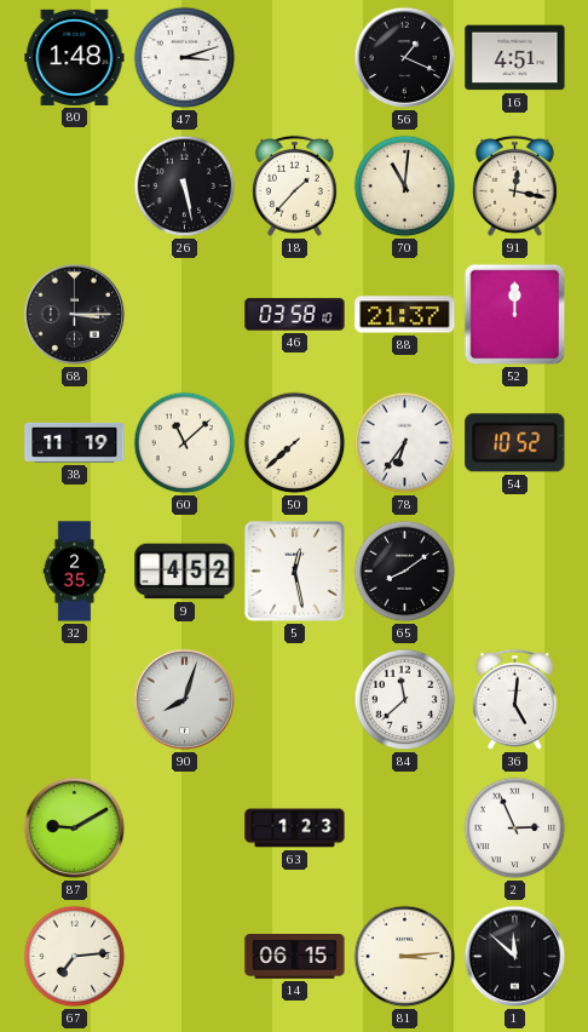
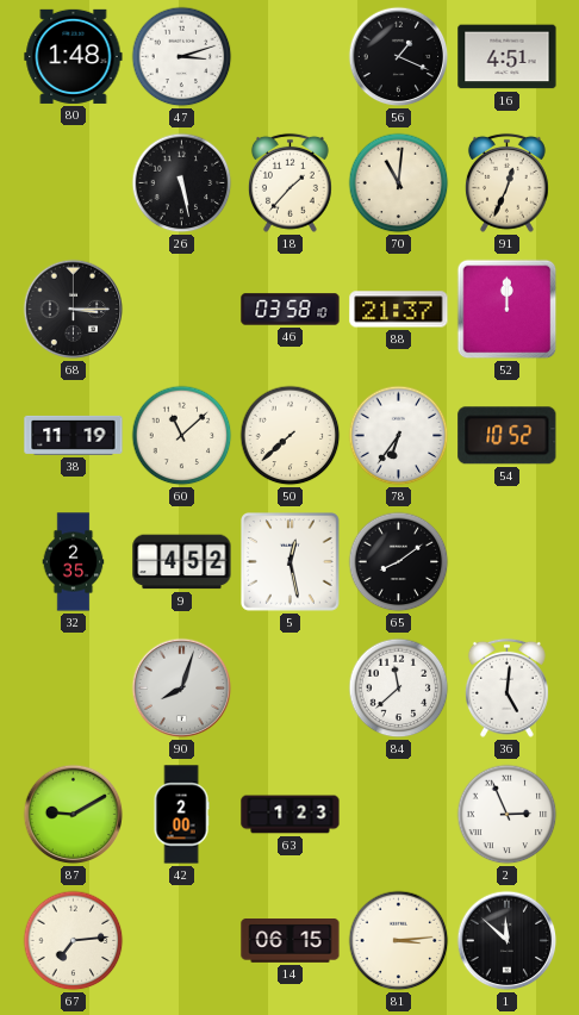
91: 12:17 -> 12:34 (506, 182)
42: none -> 2:00 (181, 815)
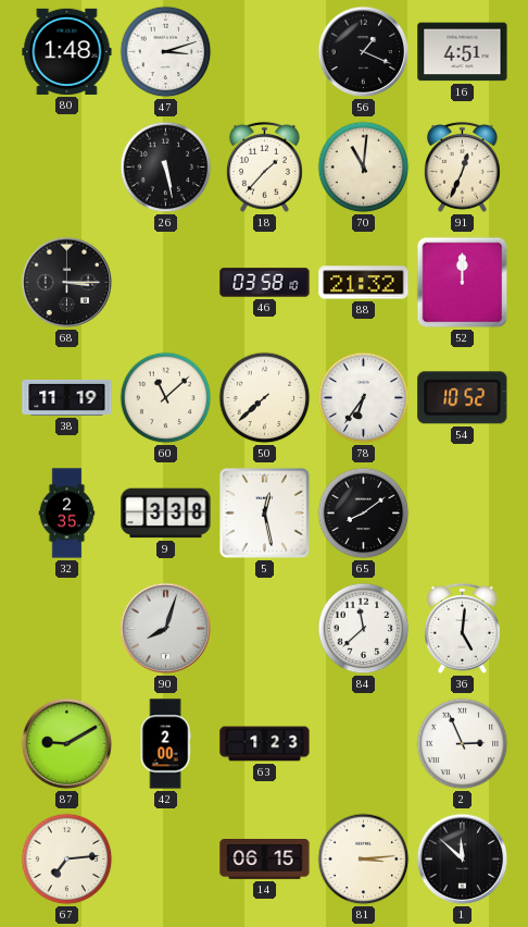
88: 21:37 -> 21:32 (364, 283)
9: 4:52 -> 3:38 (166, 514)
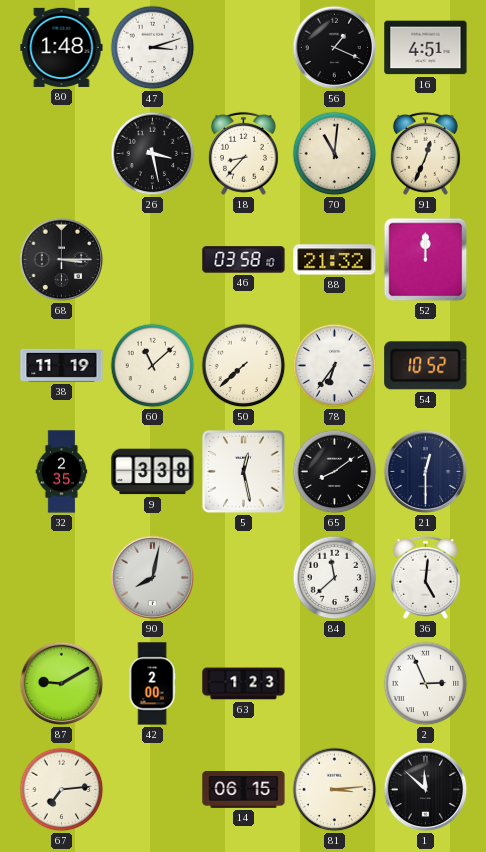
26: 5:28 -> 3:28 (153, 154)
18: 1:37 -> 8:37 (243, 153)
21: none -> 12:30 (426, 472)
90: 8:03 -> 8:02 (153, 578)
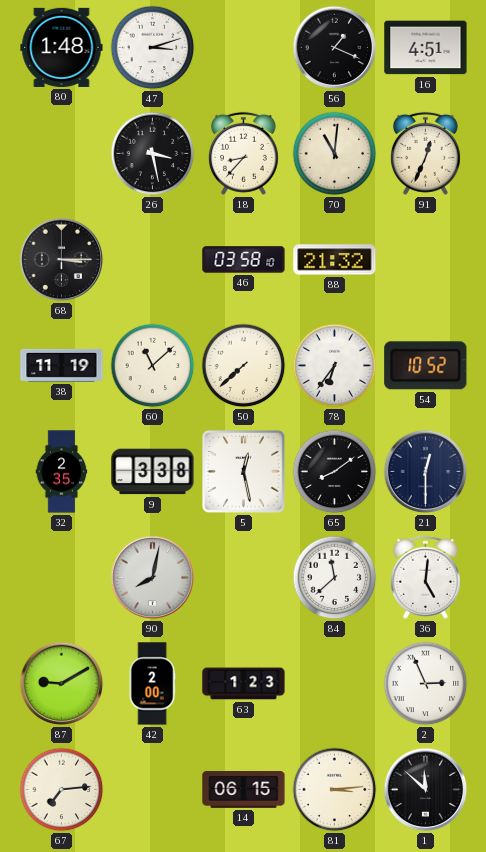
52: 12:00 -> none (426, 260)
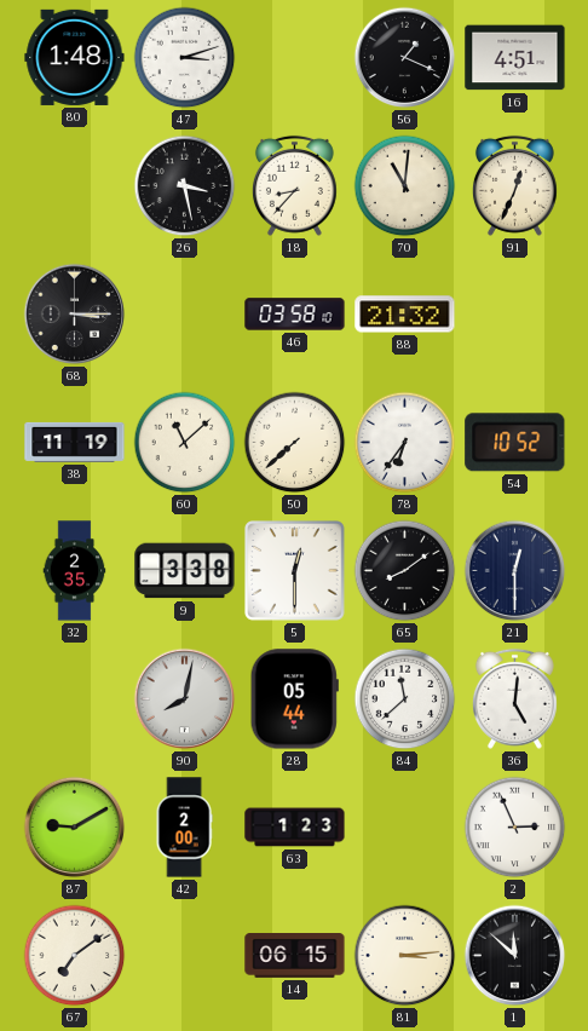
5: 12:28 -> 12:30 (295, 571)
28: none -> 05:44 (294, 699)
67: 7:14 -> 7:09 (75, 956)
